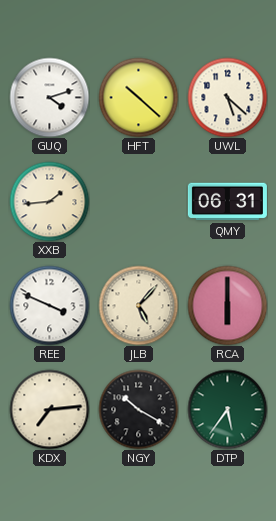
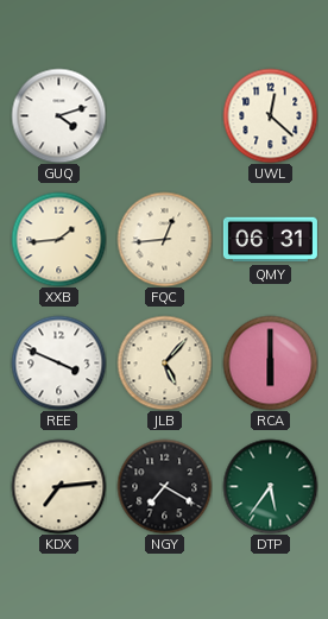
HFT: 10:22 -> none (138, 97)
UWL: 5:22 -> 12:22 (270, 115)
FQC: none -> 12:44 (164, 239)
NGY: 10:20 -> 7:20 (164, 486)
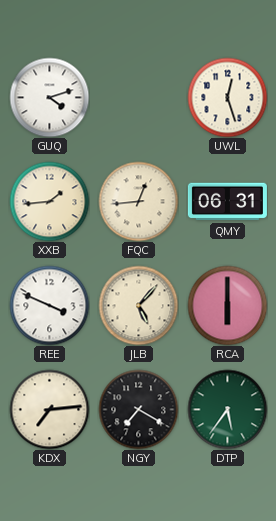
UWL: 12:22 -> 12:27 (227, 97)
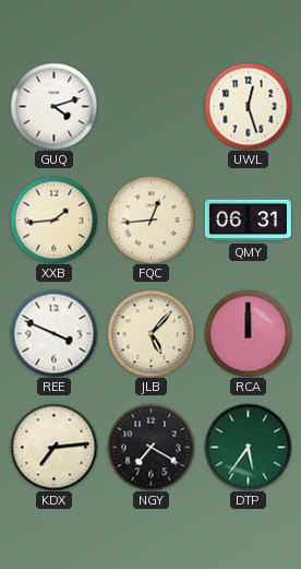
RCA: 6:00 -> 12:00 (248, 333)
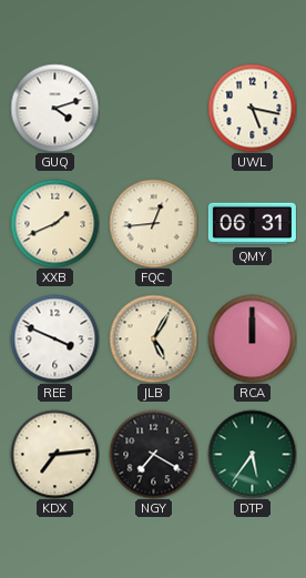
UWL: 12:27 -> 5:17 (252, 108)
XXB: 1:44 -> 1:41 (54, 223)
JLB: 5:07 -> 5:05 (153, 338)
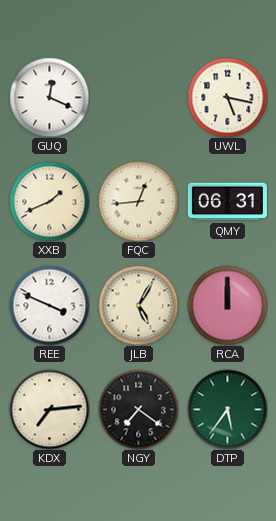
GUQ: 4:12 -> 12:19 (49, 97)
NGY: 7:20 -> 7:21 (138, 409)
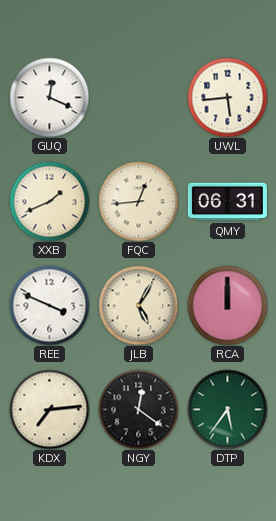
UWL: 5:17 -> 5:44 (227, 97)
NGY: 7:21 -> 12:21 (138, 409)
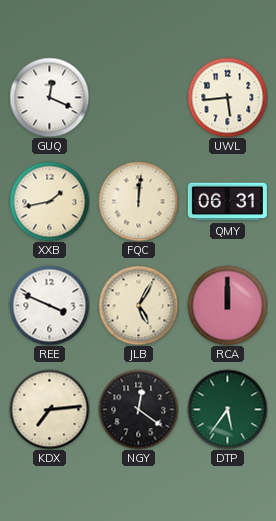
XXB: 1:41 -> 1:43 (49, 201)
FQC: 12:44 -> 12:01 (138, 201)
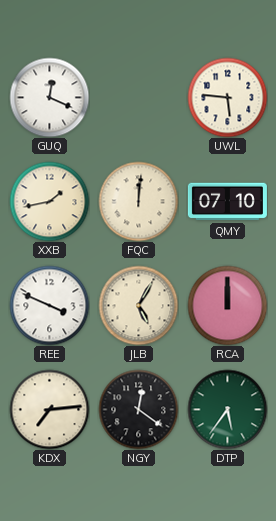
UWL: 5:44 -> 5:46 (227, 97)
QMY: 06:31 -> 07:10 (227, 202)
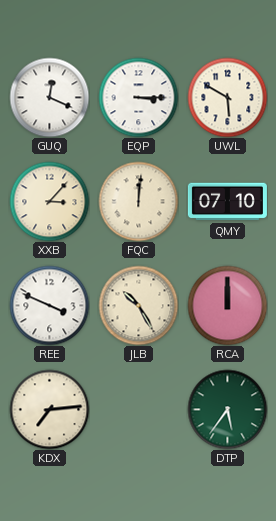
EQP: none -> 3:15 (138, 97)
UWL: 5:46 -> 5:50 (227, 97)
XXB: 1:43 -> 3:07 (49, 201)
JLB: 5:05 -> 10:25 (138, 305)
NGY: 12:21 -> none (138, 409)
